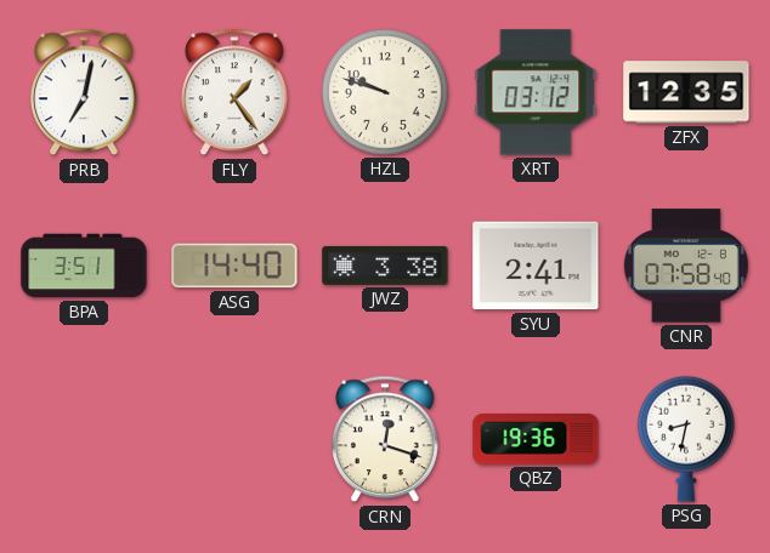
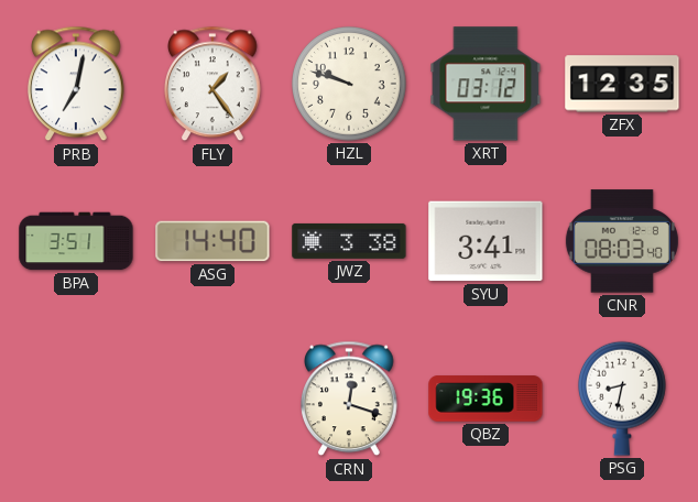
SYU: 2:41 -> 3:41 (486, 241)
CNR: 07:58 -> 08:03 (622, 241)
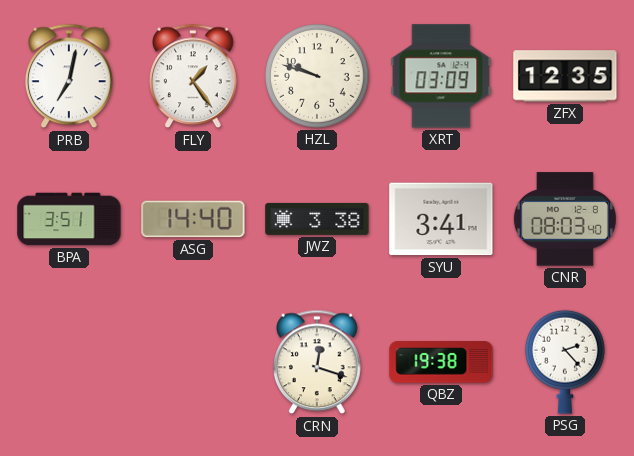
XRT: 03:12 -> 03:09 (441, 76)
QBZ: 19:36 -> 19:38 (441, 362)
PSG: 8:32 -> 2:23 (565, 362)
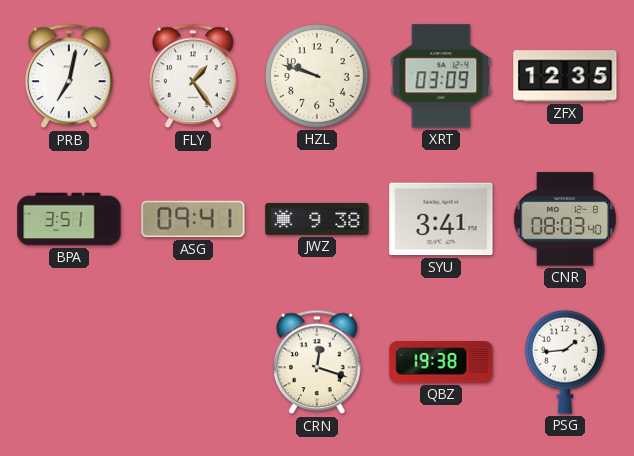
ASG: 14:40 -> 09:41 (193, 219)
JWZ: 3:38 -> 9:38 (317, 219)
PSG: 2:23 -> 1:44 (565, 362)
